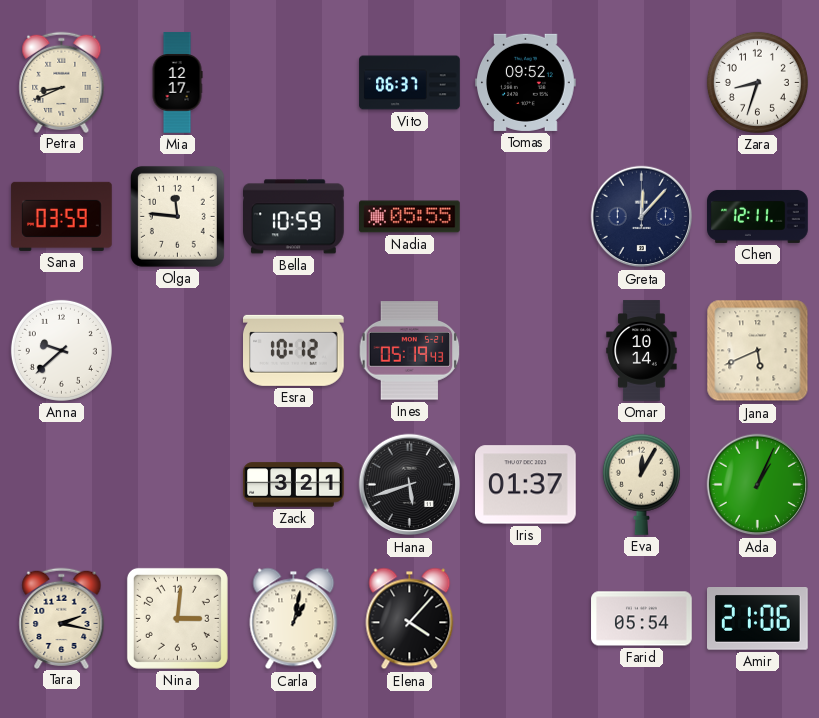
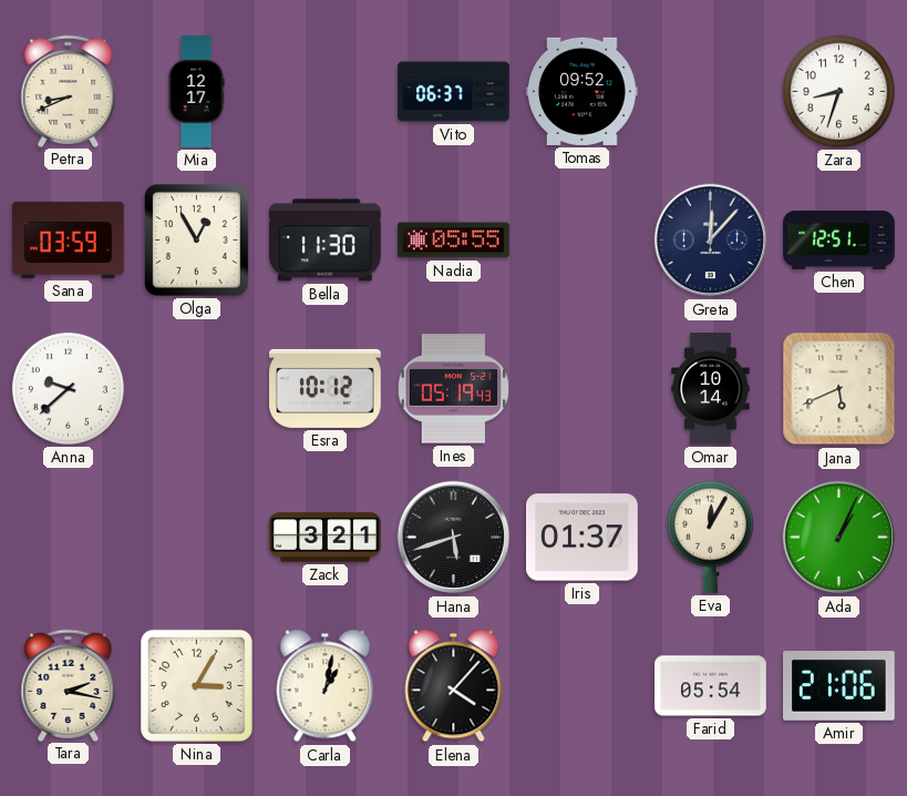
Olga: 11:46 -> 12:55 (196, 239)
Bella: 10:59 -> 11:30 (326, 241)
Chen: 12:11 -> 12:51 (839, 239)
Nina: 3:01 -> 3:05 (196, 685)
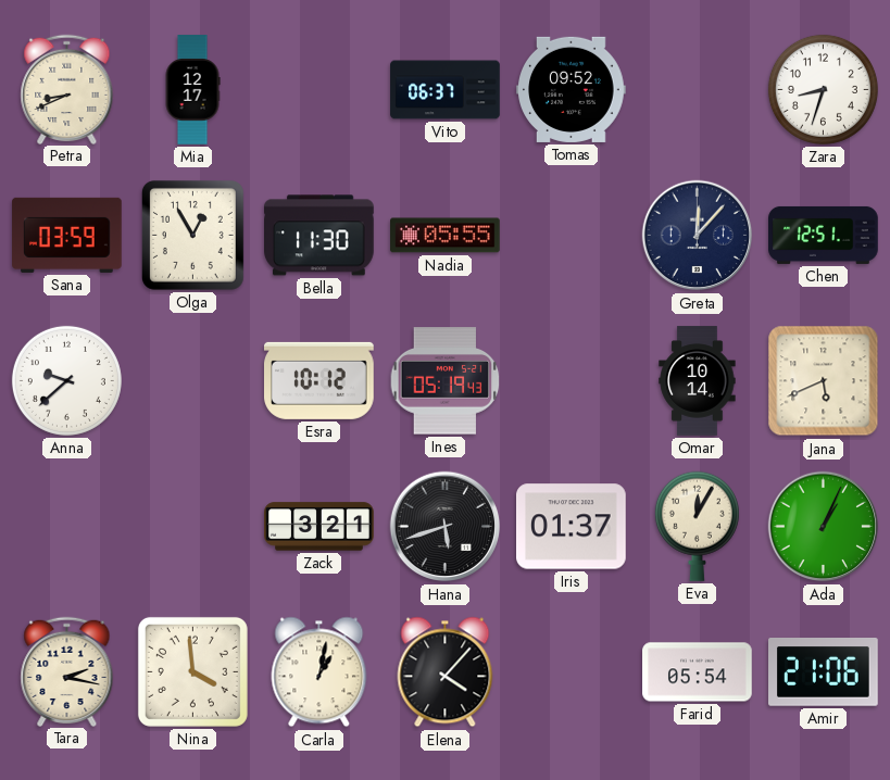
Nina: 3:05 -> 3:59 (192, 671)
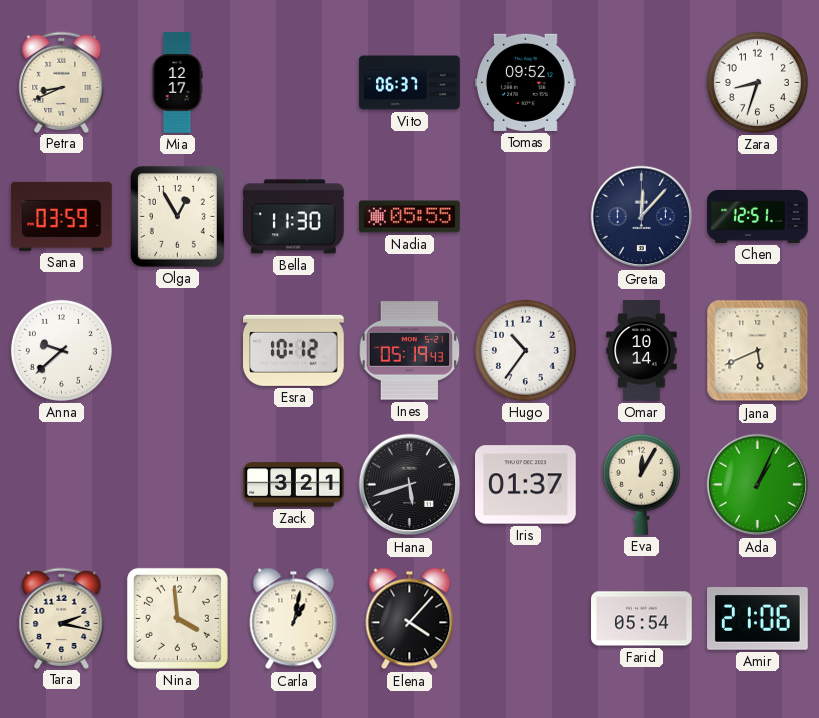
Hugo: none -> 10:36 (525, 350)
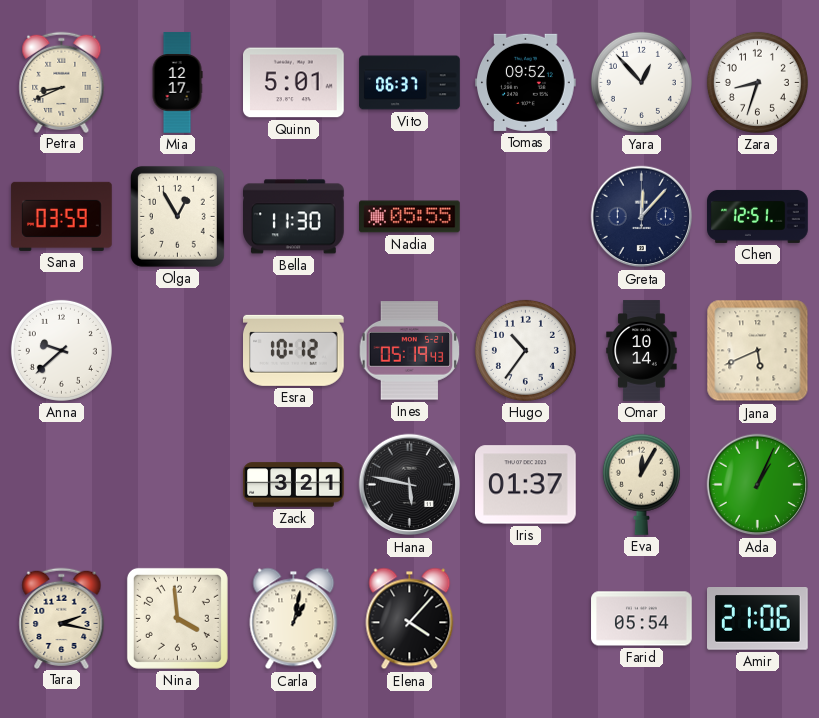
Quinn: none -> 5:01 (294, 83)
Yara: none -> 12:53 (641, 82)
Hana: 5:42 -> 5:47 (410, 485)
